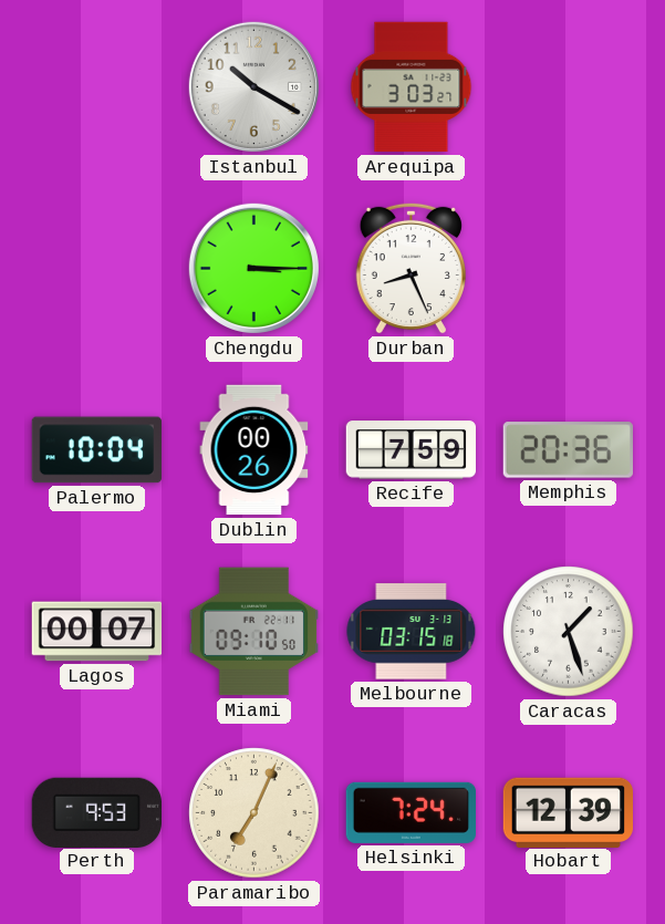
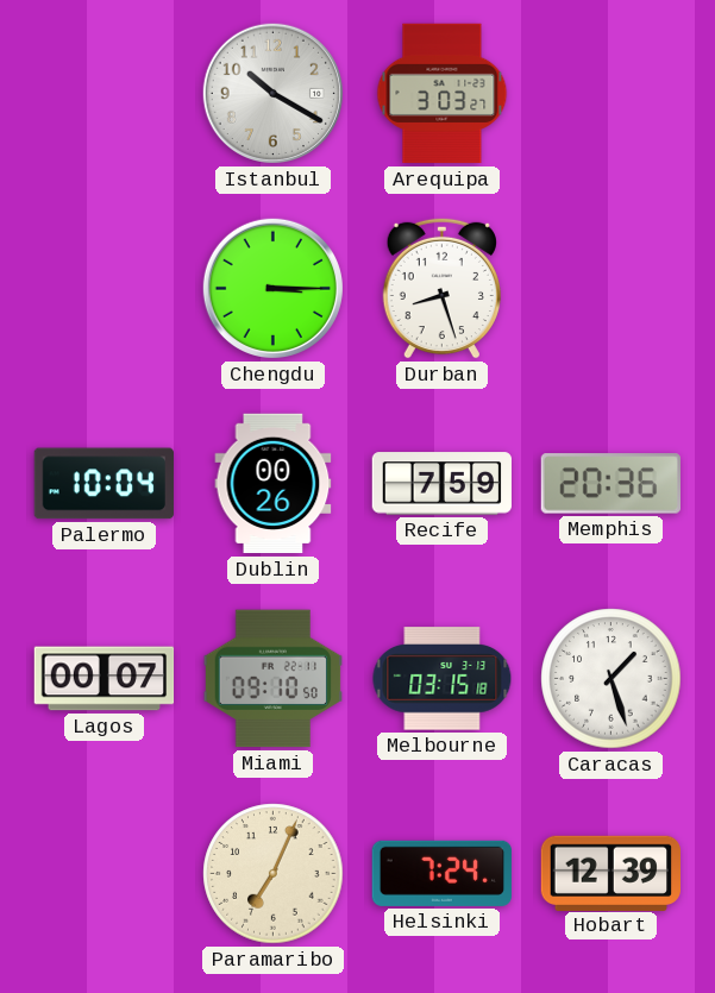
Durban: 8:26 -> 8:27 (441, 288)
Perth: 9:53 -> none (96, 812)
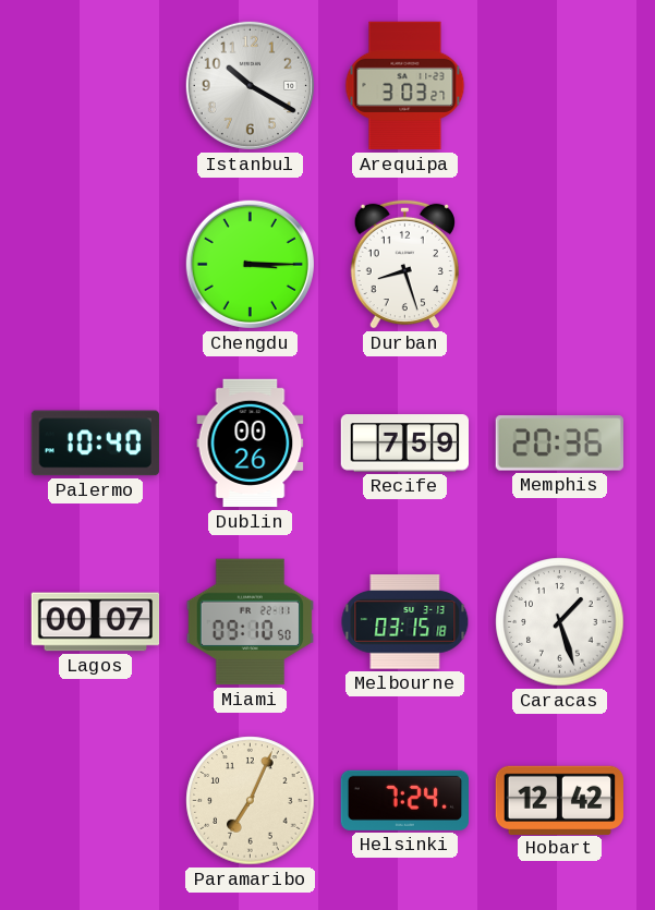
Palermo: 10:04 -> 10:40 (95, 444)
Hobart: 12:39 -> 12:42 (560, 800)
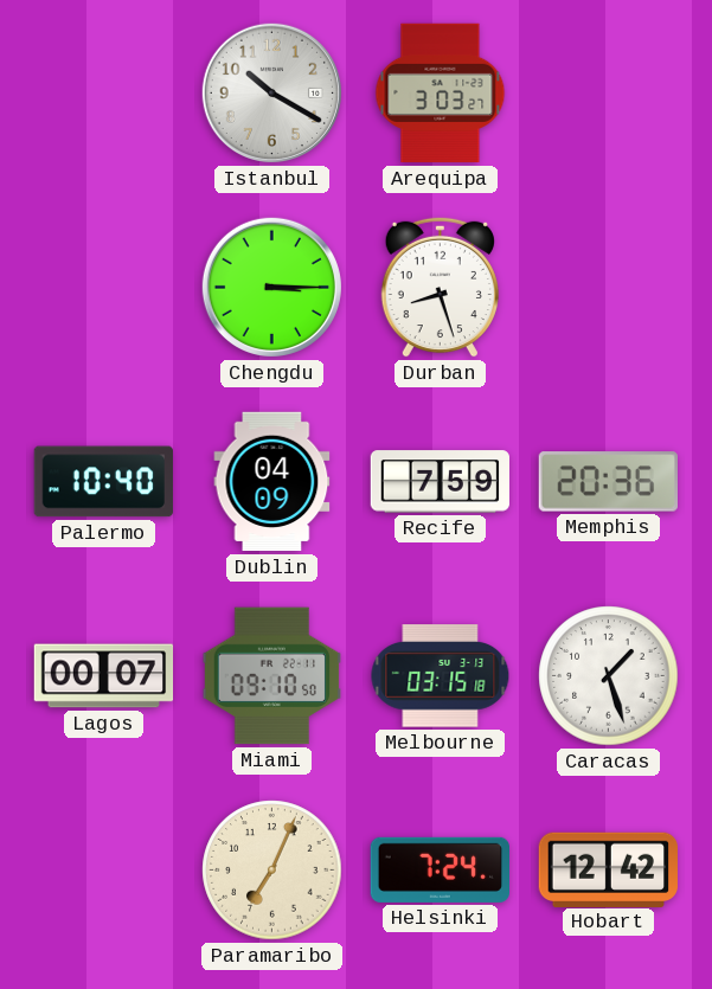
Dublin: 00:26 -> 04:09 (272, 482)
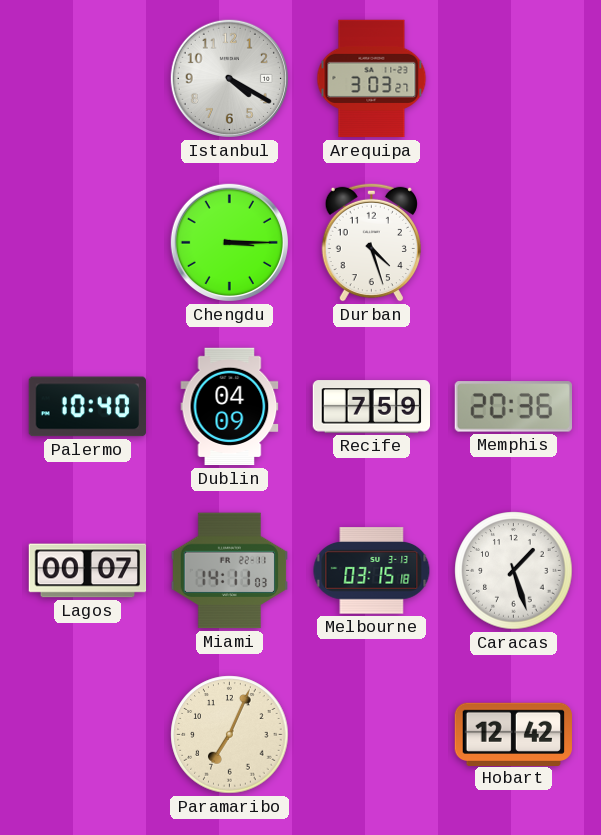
Istanbul: 10:20 -> 4:20 (229, 78)
Durban: 8:27 -> 4:27 (371, 242)
Miami: 09:10 -> 14:11 (229, 571)
Helsinki: 7:24 -> none (440, 869)
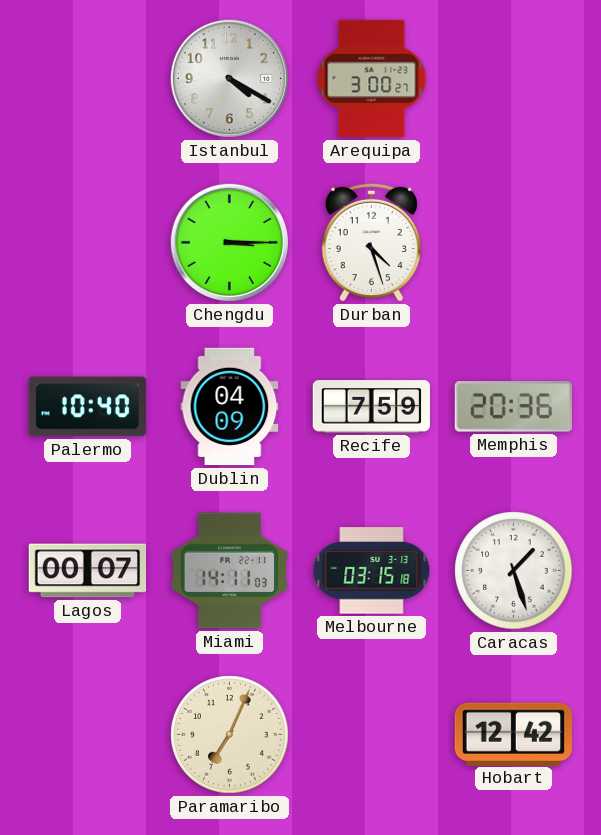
Arequipa: 3:03 -> 3:00 (372, 79)
